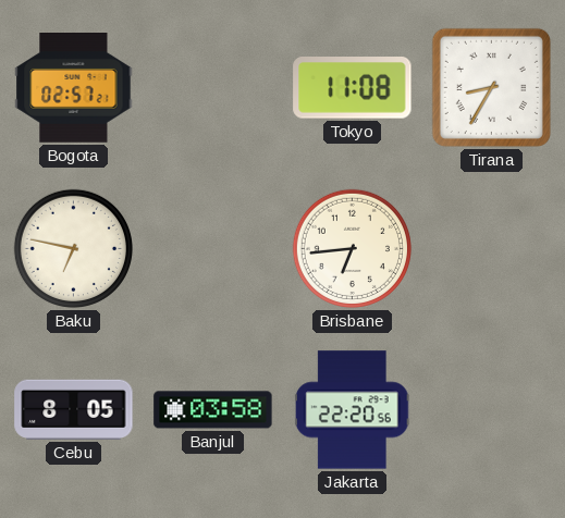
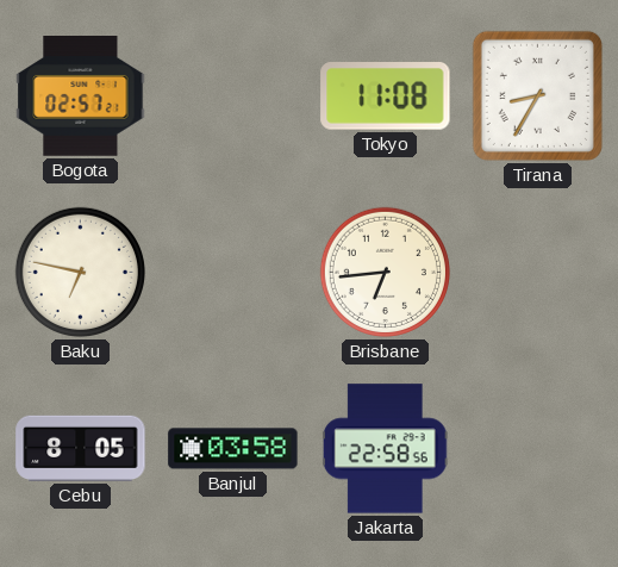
Jakarta: 22:20 -> 22:58 (385, 449)
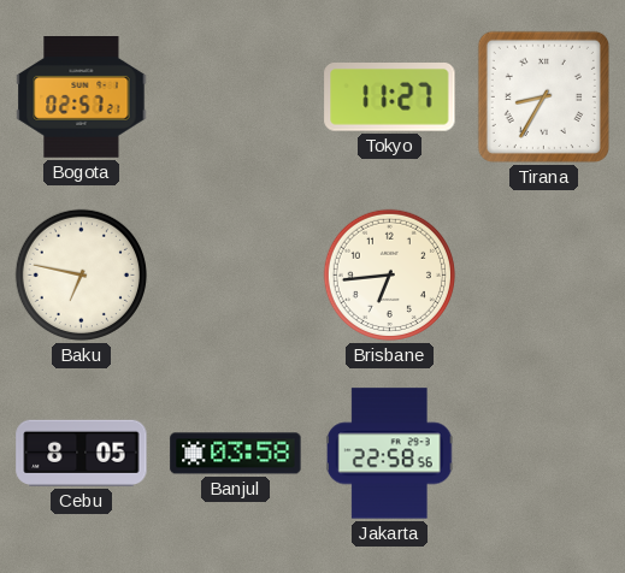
Tokyo: 11:08 -> 11:27 (390, 98)
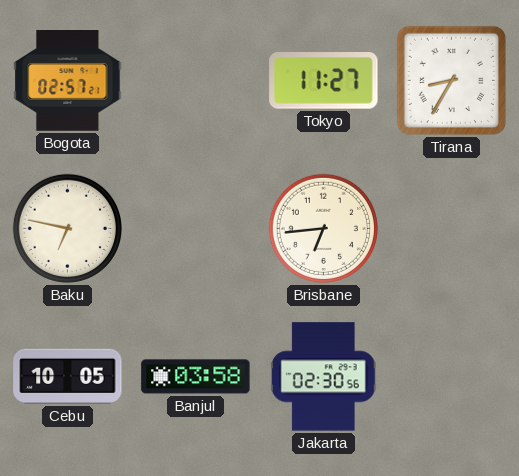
Cebu: 8:05 -> 10:05 (68, 376)
Jakarta: 22:58 -> 02:30 (323, 377)
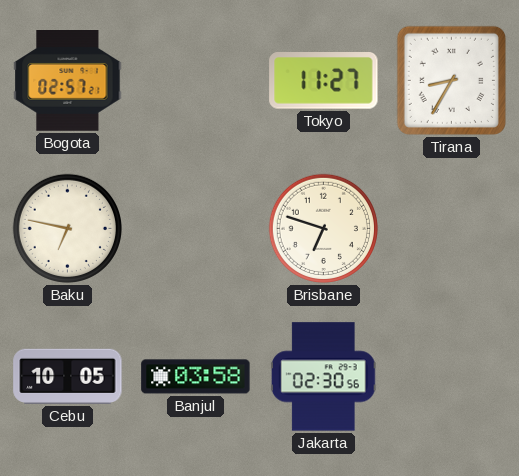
Brisbane: 6:44 -> 6:48 (323, 228)
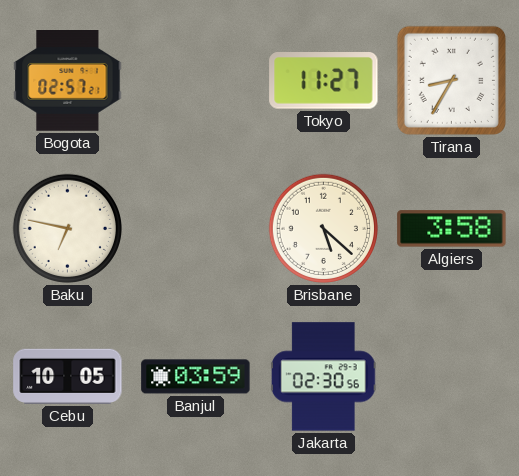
Brisbane: 6:48 -> 5:22 (323, 228)
Algiers: none -> 3:58 (452, 229)
Banjul: 03:58 -> 03:59 (196, 377)
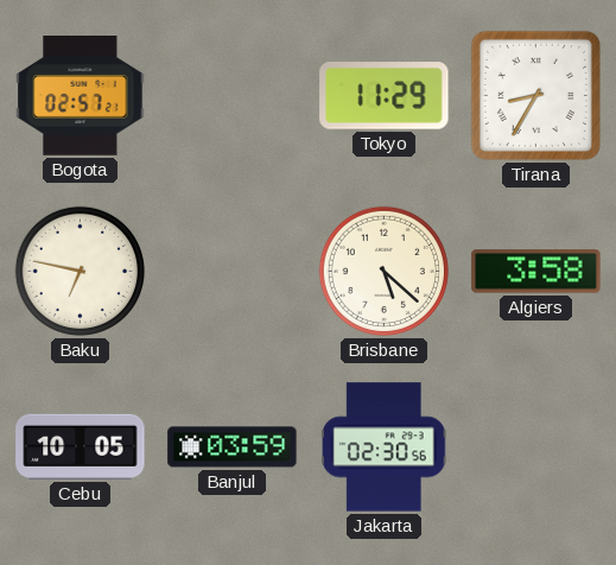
Tokyo: 11:27 -> 11:29 (385, 96)
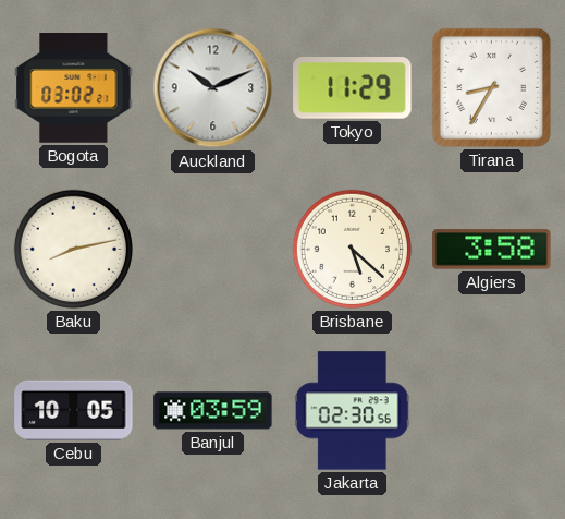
Bogota: 02:57 -> 03:02 (74, 88)
Auckland: none -> 10:11 (213, 88)
Baku: 6:47 -> 8:13 (73, 249)
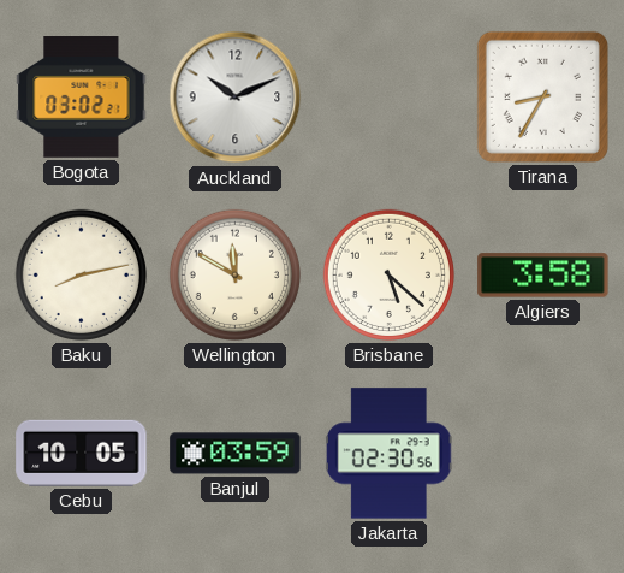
Tokyo: 11:29 -> none (353, 88)
Wellington: none -> 11:50 (234, 274)
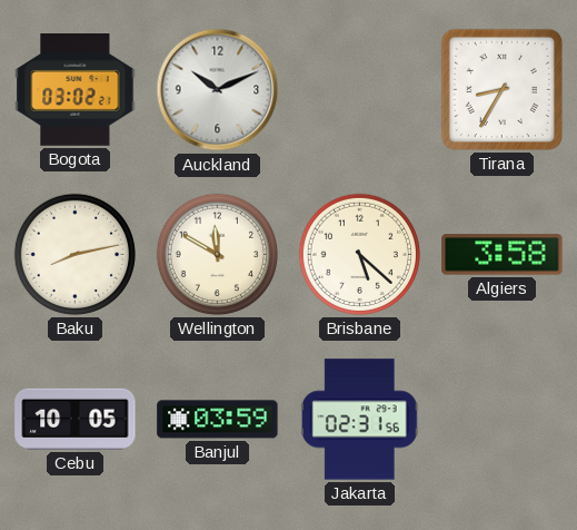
Jakarta: 02:30 -> 02:31 (359, 420)
